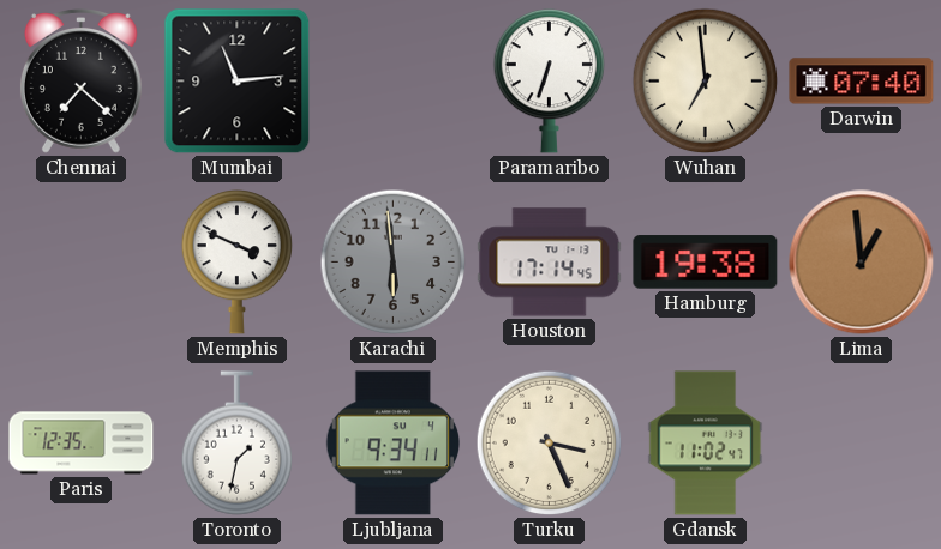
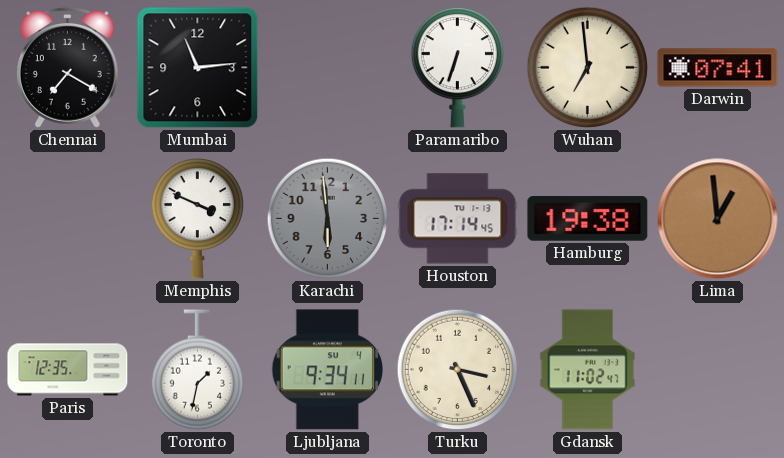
Chennai: 7:22 -> 7:20 (67, 68)
Darwin: 07:40 -> 07:41 (718, 68)
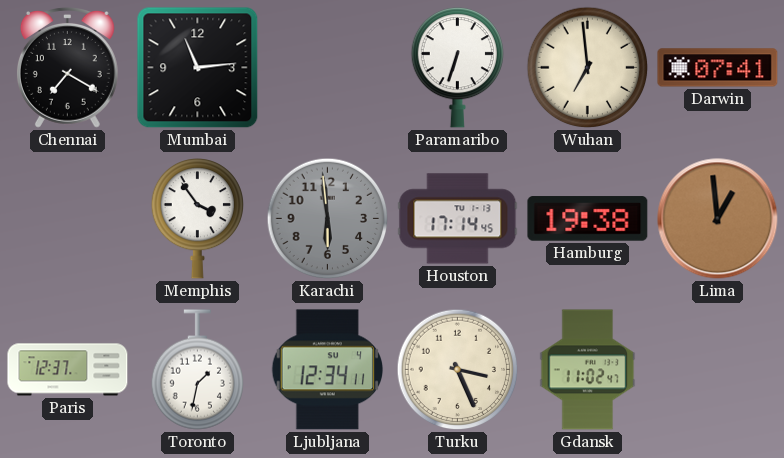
Memphis: 3:49 -> 3:54 (197, 219)
Paris: 12:35 -> 12:37 (68, 370)
Ljubljana: 9:34 -> 12:34 (327, 370)
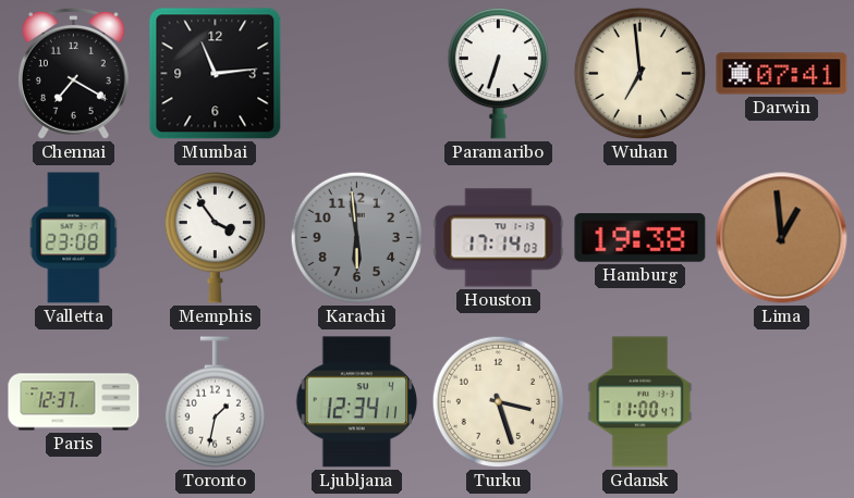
Valletta: none -> 23:08 (74, 238)
Houston: 17:14:45 -> 17:14:03 (499, 238)
Turku: 3:26 -> 3:27 (499, 402)
Gdansk: 11:02 -> 11:00 (640, 402)
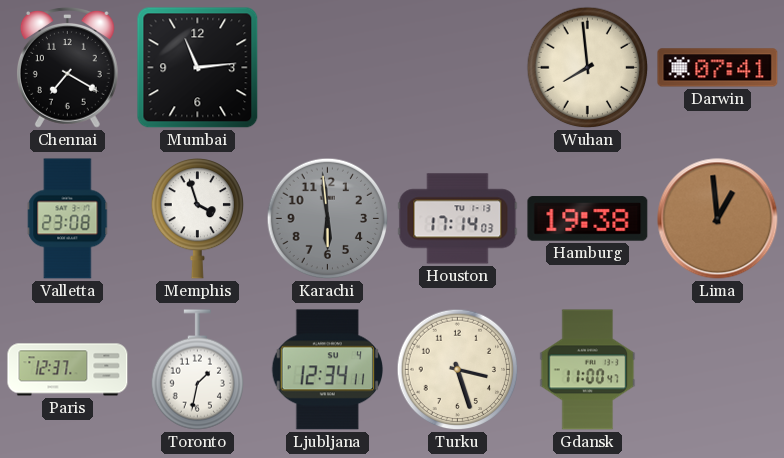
Paramaribo: 6:33 -> none (498, 74)
Wuhan: 6:59 -> 7:59 (588, 68)
Memphis: 3:54 -> 3:57 (197, 219)
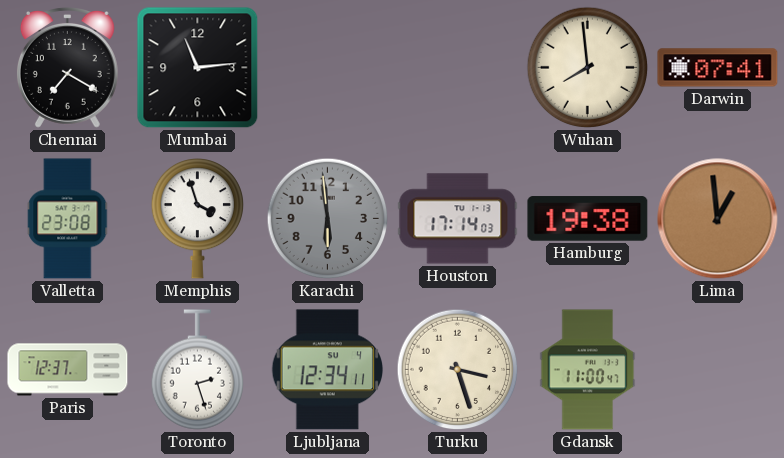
Toronto: 1:32 -> 2:27 (197, 370)
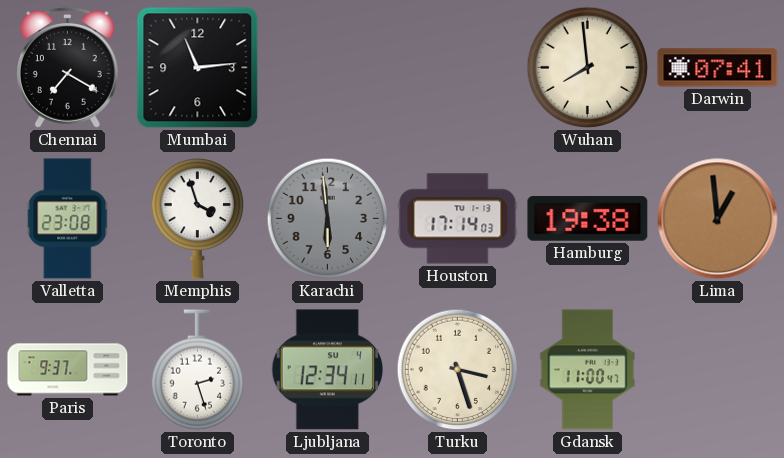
Paris: 12:37 -> 9:37 (68, 370)
